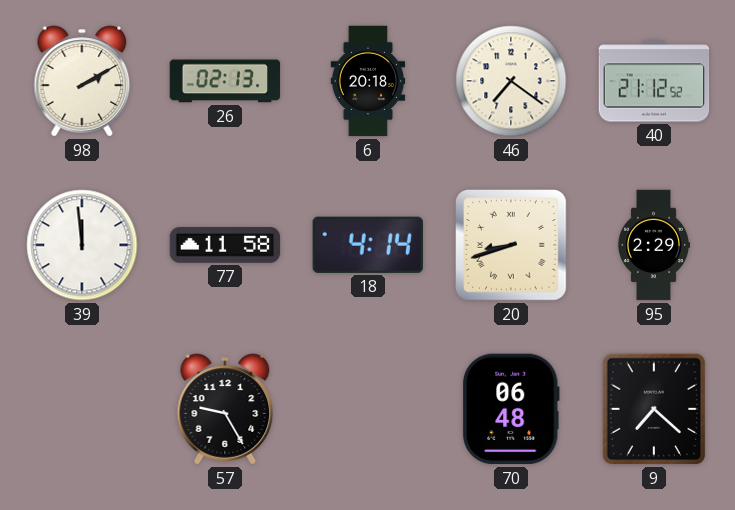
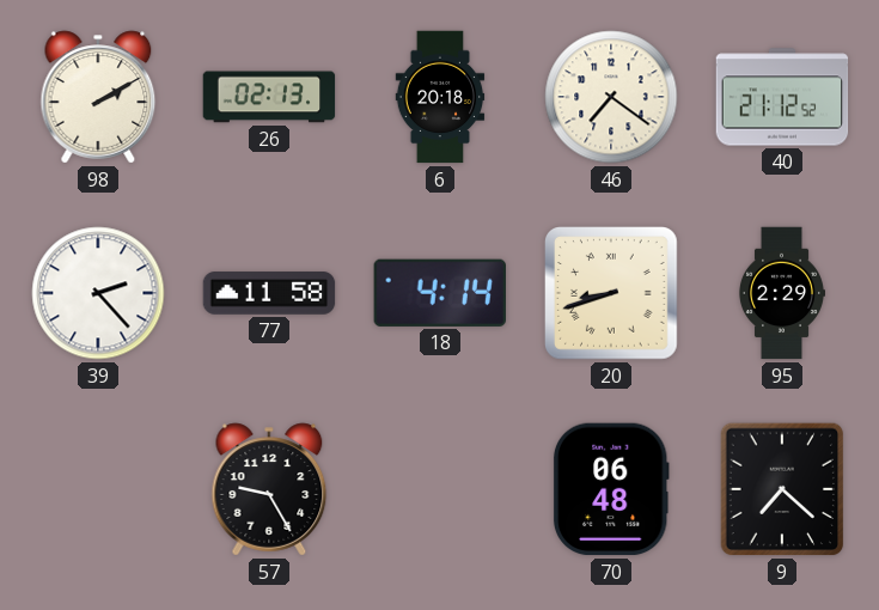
39: 11:59 -> 2:23 (98, 293)
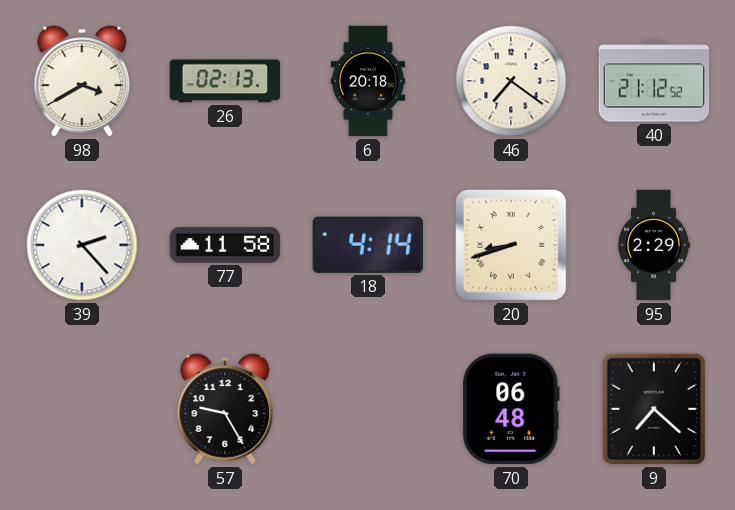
98: 2:10 -> 3:40 (82, 81)
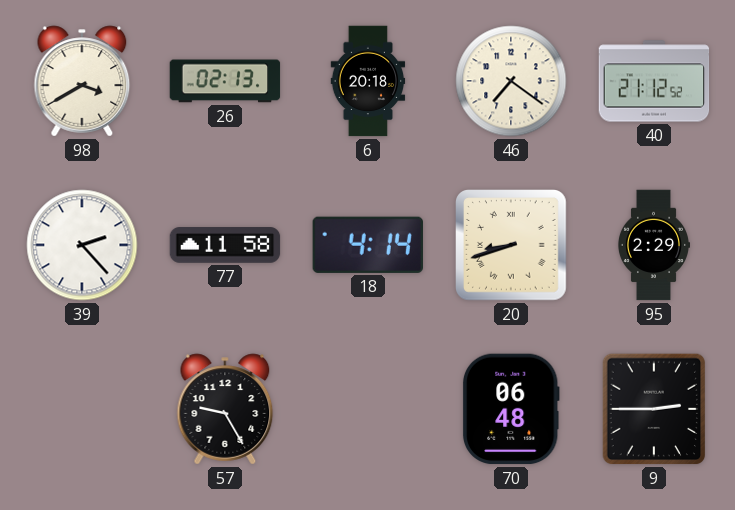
9: 7:22 -> 2:45 (654, 409)
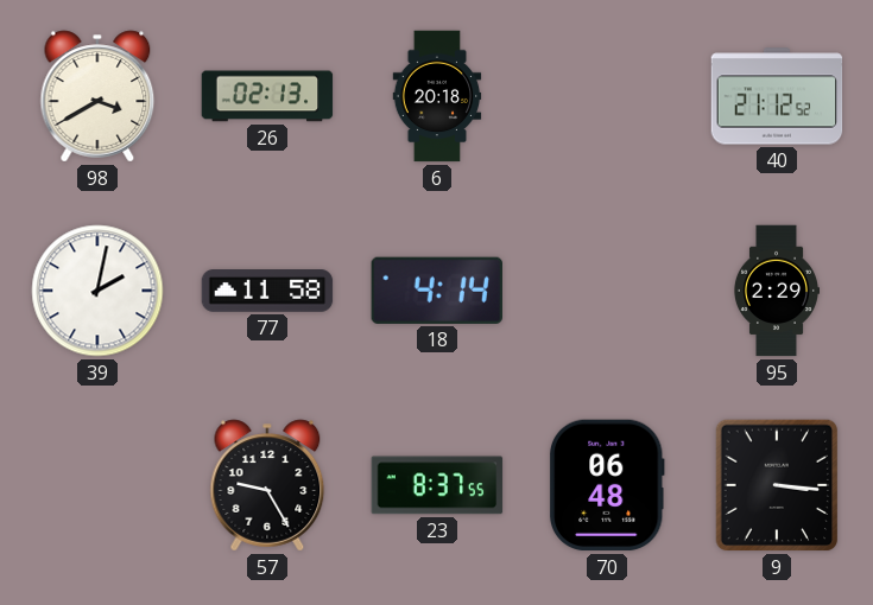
46: 7:21 -> none (511, 81)
39: 2:23 -> 2:02 (97, 291)
20: 8:42 -> none (512, 246)
23: none -> 8:37 (437, 485)
9: 2:45 -> 3:16 (777, 485)
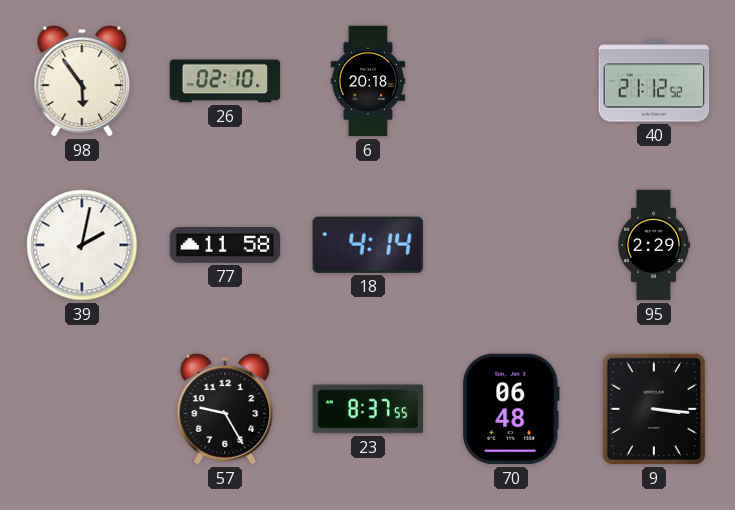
98: 3:40 -> 5:54 (82, 81)
26: 02:13 -> 02:10 (225, 81)
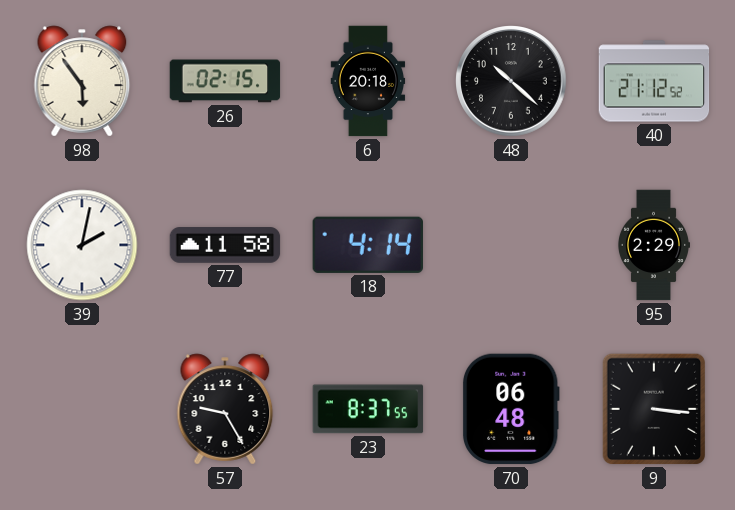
26: 02:10 -> 02:15 (225, 81)
48: none -> 10:22 (511, 81)
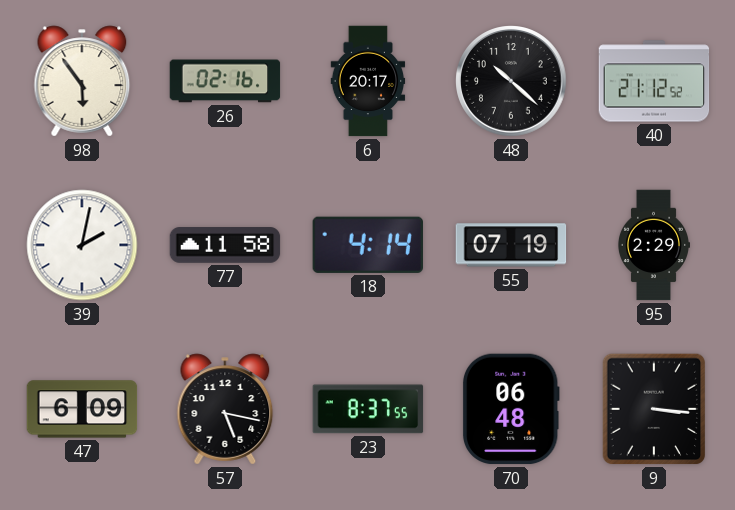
26: 02:15 -> 02:16 (225, 81)
6: 20:18 -> 20:17 (368, 81)
55: none -> 07:19 (511, 245)
47: none -> 6:09 (82, 409)
57: 9:25 -> 5:17 (225, 409)
